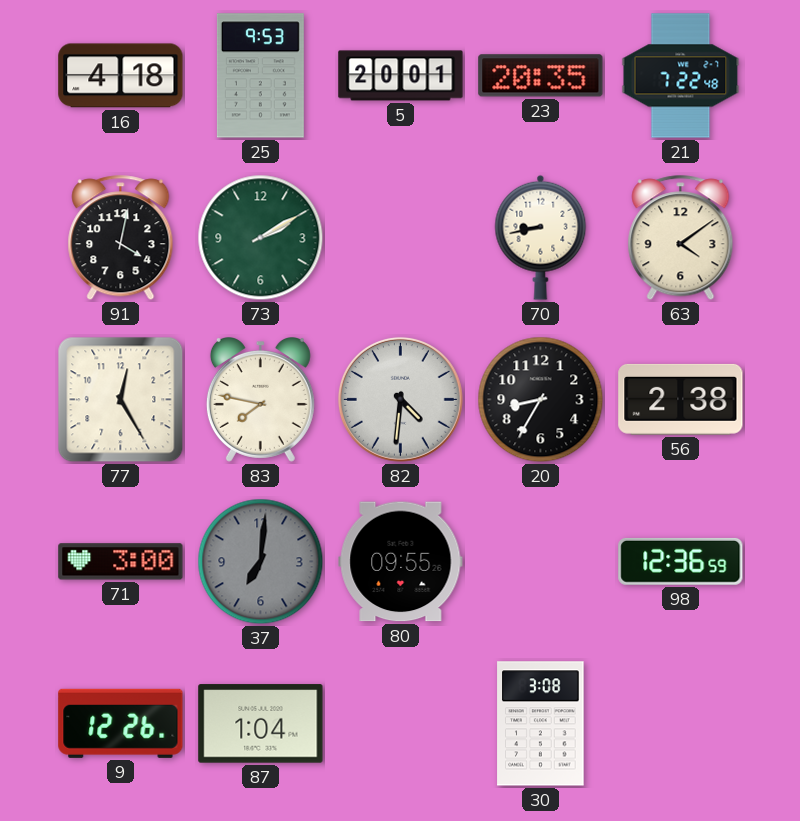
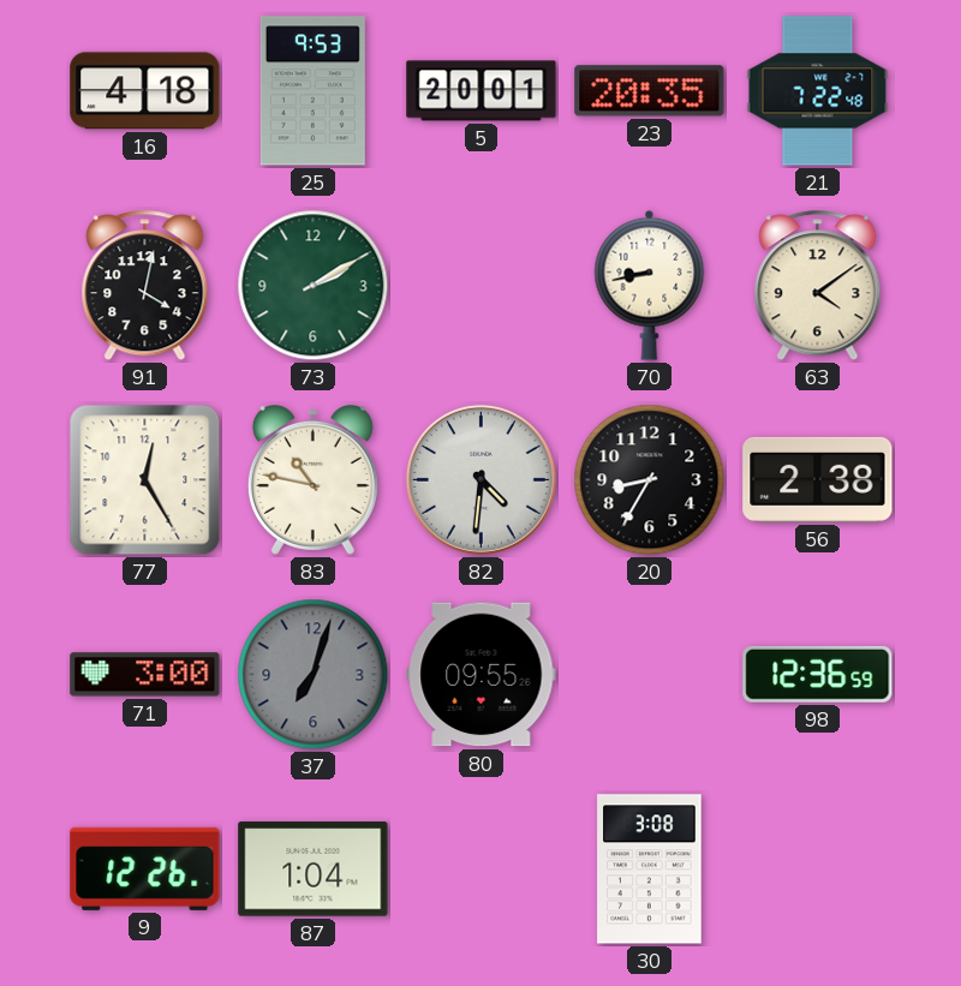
83: 7:47 -> 10:47 (312, 480)
37: 7:01 -> 7:03 (314, 675)
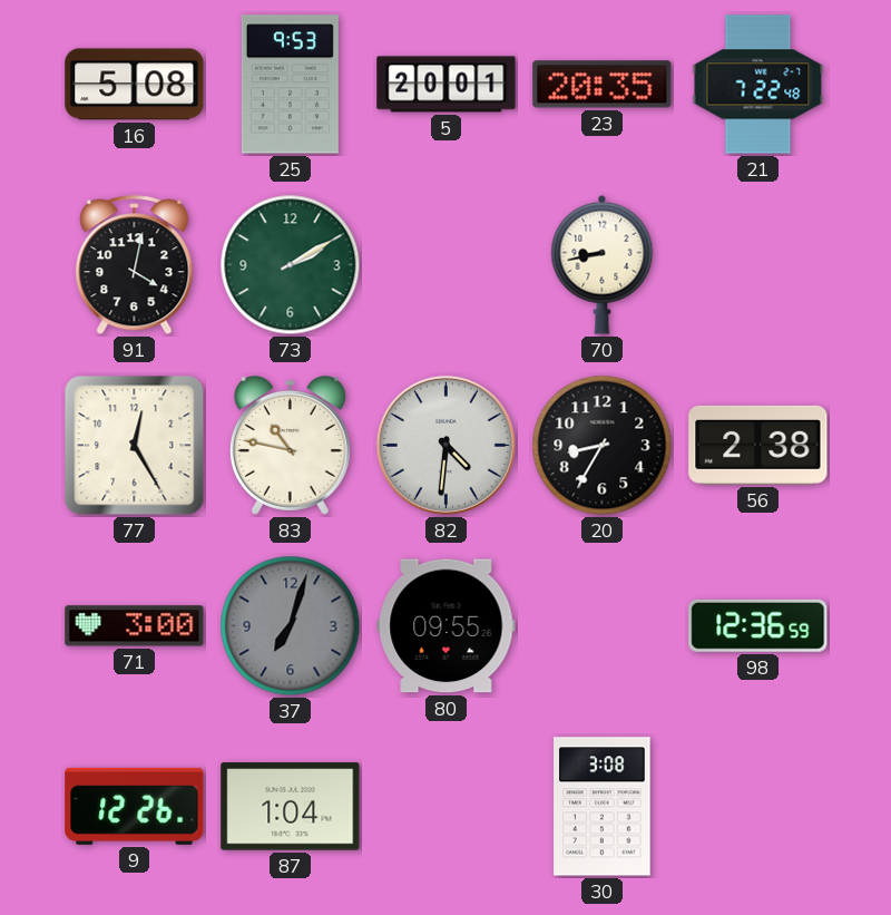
16: 4:18 -> 5:08 (135, 85)
63: 4:09 -> none (818, 286)
